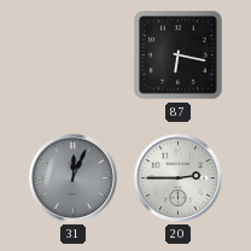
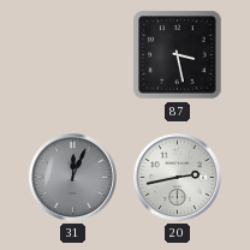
87: 6:17 -> 3:28 (178, 55)
20: 2:45 -> 2:43 (177, 177)
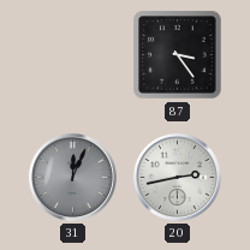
87: 3:28 -> 3:24 (178, 55)
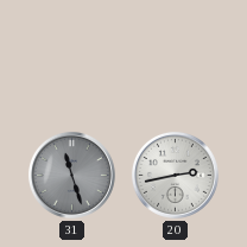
87: 3:24 -> none (178, 55)
31: 12:04 -> 11:27 (71, 175)
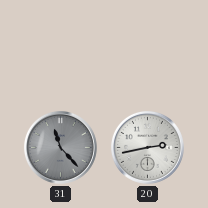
31: 11:27 -> 11:23 (60, 147)
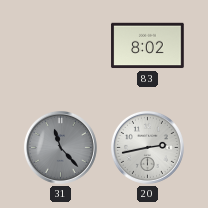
83: none -> 8:02 (148, 46)
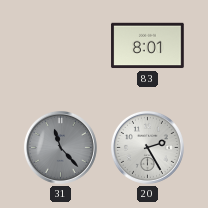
83: 8:02 -> 8:01 (148, 46)
20: 2:43 -> 2:25 (147, 147)
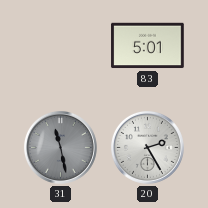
83: 8:01 -> 5:01 (148, 46)
31: 11:23 -> 11:28 (60, 147)
